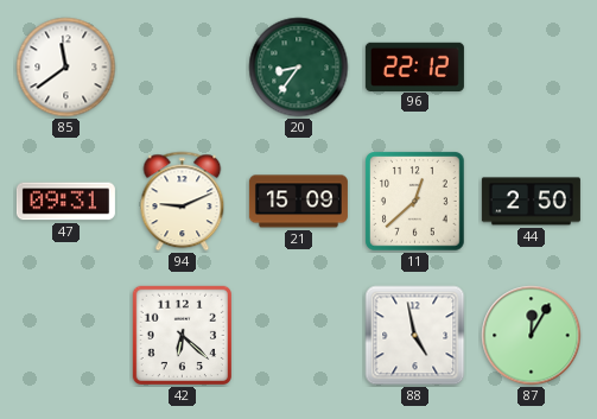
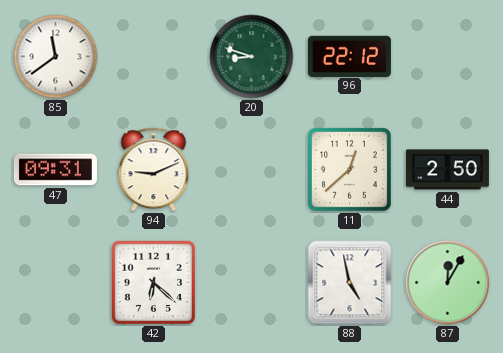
20: 8:36 -> 8:48 (252, 57)
21: 15:09 -> none (298, 202)
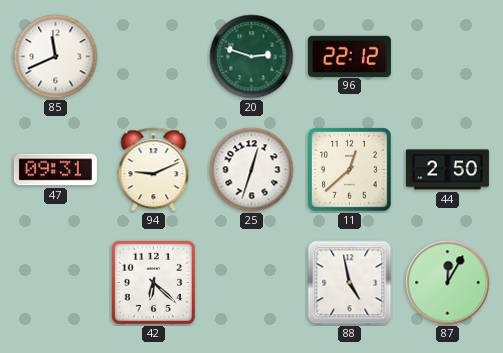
85: 11:39 -> 11:41 (56, 57)
20: 8:48 -> 2:48 (252, 57)
25: none -> 12:33 (252, 170)
